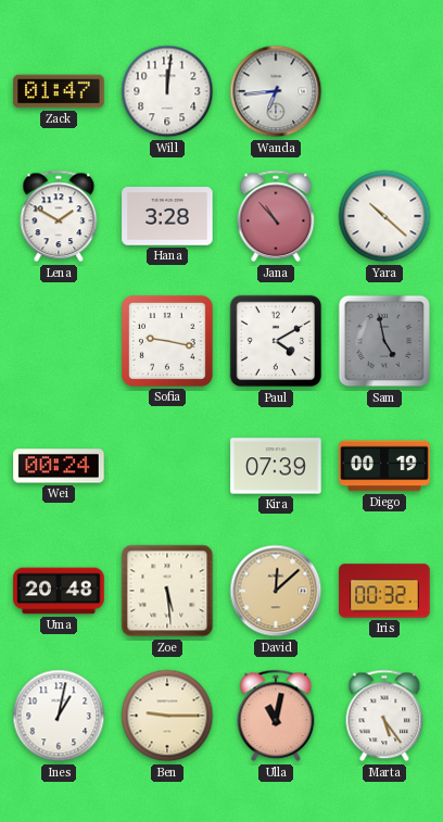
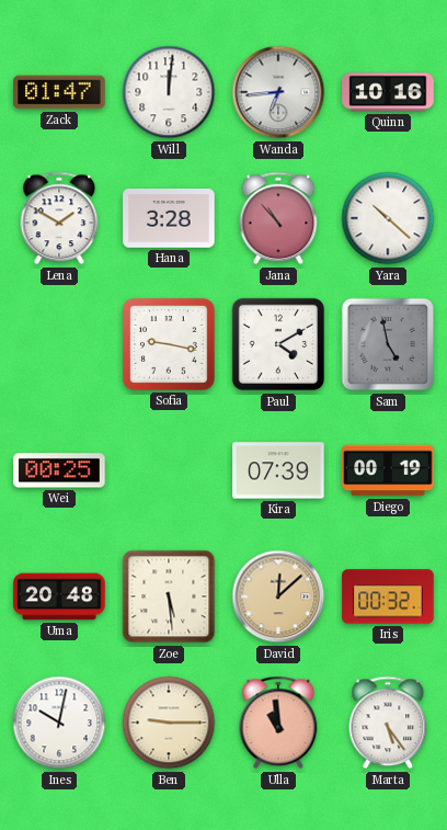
Quinn: none -> 10:16 (388, 92)
Wei: 00:24 -> 00:25 (59, 470)
Ines: 1:02 -> 10:02 (59, 723)
Ulla: 11:02 -> 10:59 (278, 723)
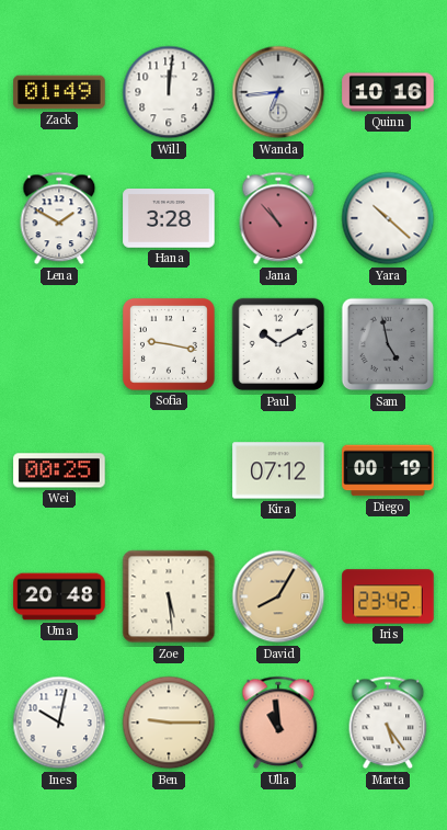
Zack: 01:47 -> 01:49 (59, 92)
Paul: 4:10 -> 10:10 (278, 344)
Kira: 07:39 -> 07:12 (278, 470)
David: 12:08 -> 8:05 (278, 596)
Iris: 00:32 -> 23:42 (388, 596)
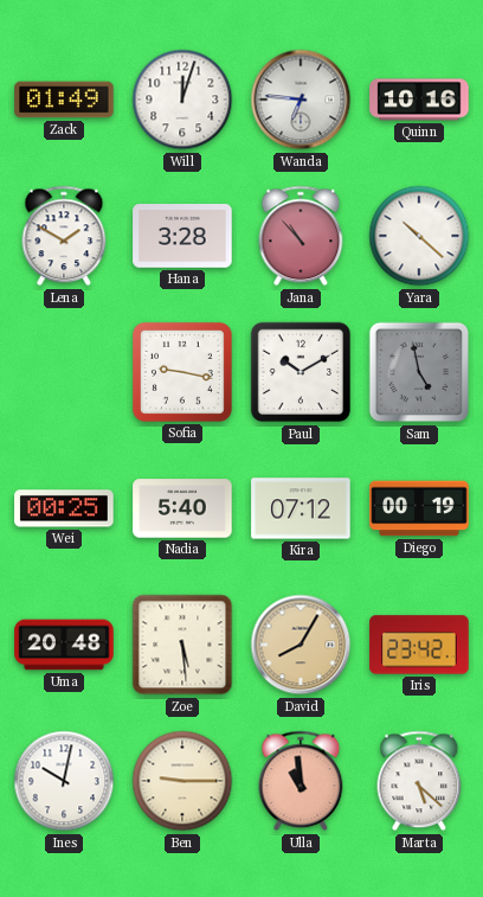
Will: 12:01 -> 12:03 (182, 100)
Wanda: 6:44 -> 6:46 (301, 100)
Nadia: none -> 5:40 (182, 508)
Marta: 5:24 -> 5:22 (419, 781)
